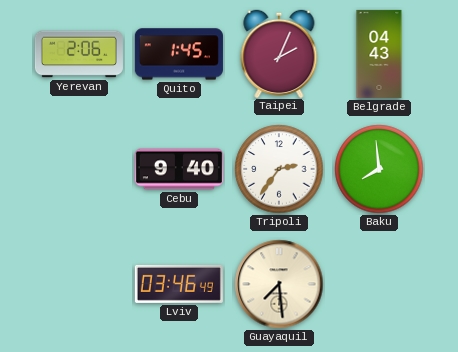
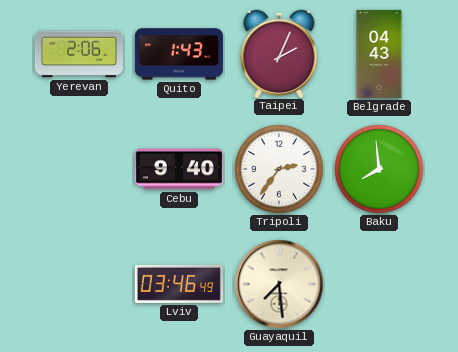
Quito: 1:45 -> 1:43 (179, 54)
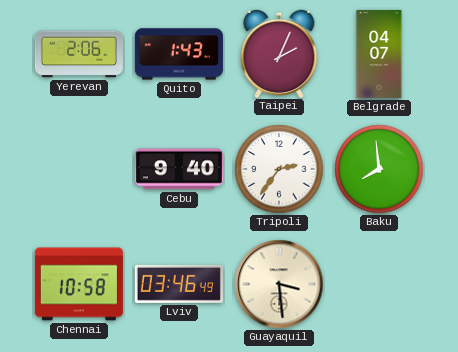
Belgrade: 04:43 -> 04:07 (379, 54)
Chennai: none -> 10:58 (79, 284)
Guayaquil: 7:29 -> 3:29 (279, 284)
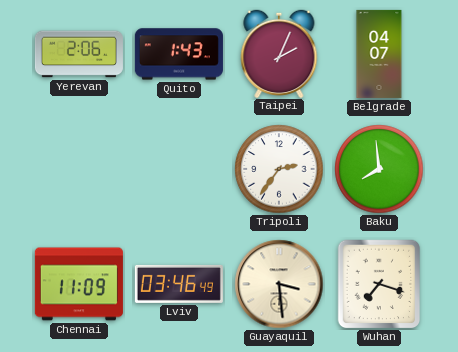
Cebu: 9:40 -> none (179, 169)
Chennai: 10:58 -> 11:09 (79, 284)
Wuhan: none -> 7:18 (379, 284)
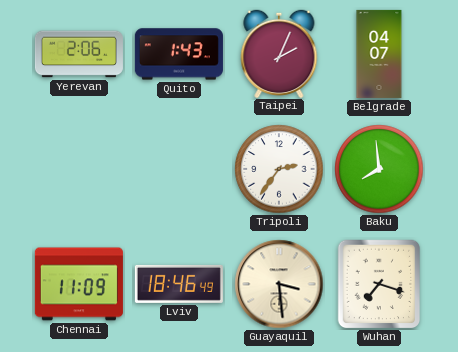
Lviv: 03:46 -> 18:46 (179, 284)
